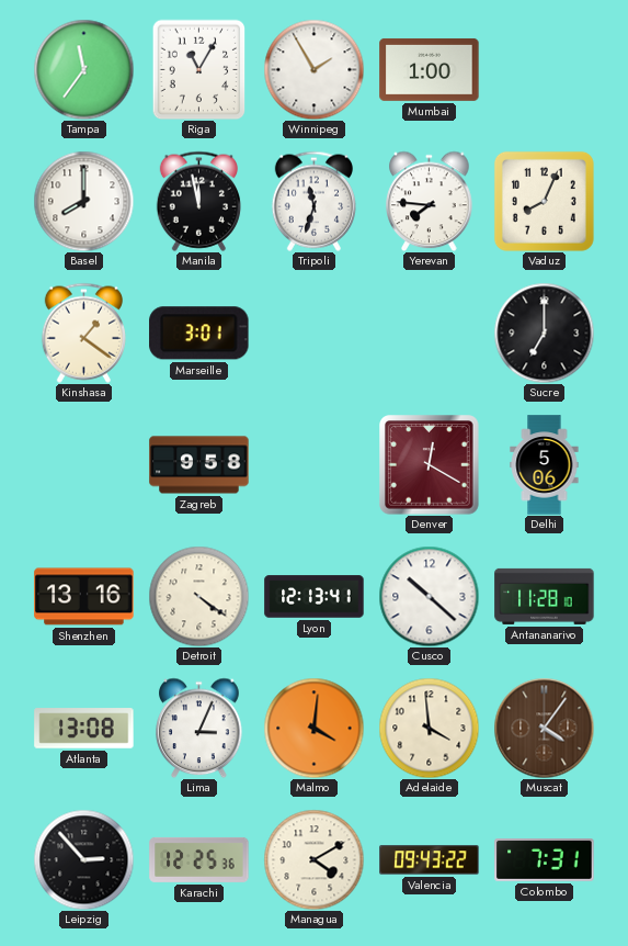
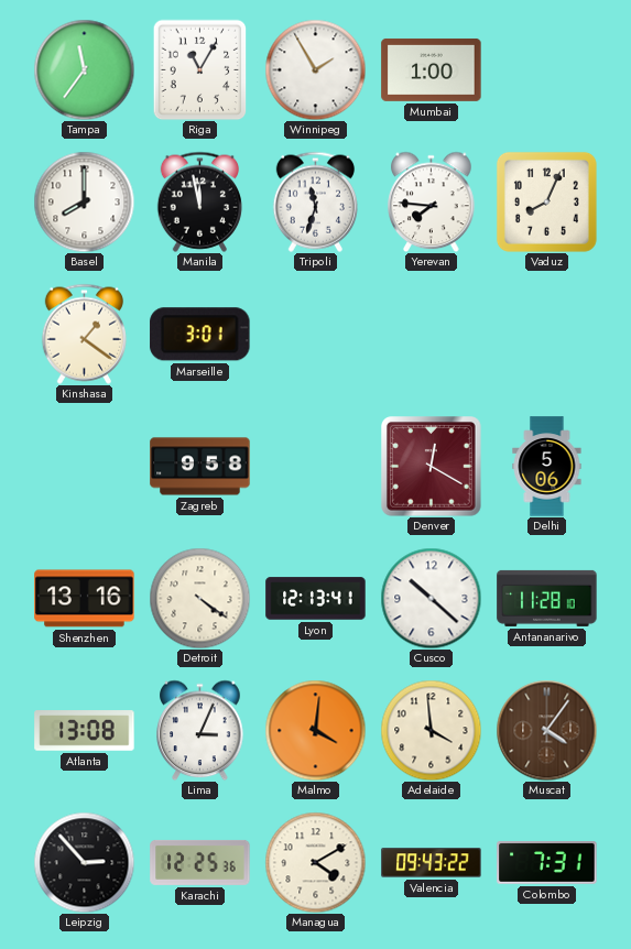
Sucre: 7:00 -> none (544, 333)
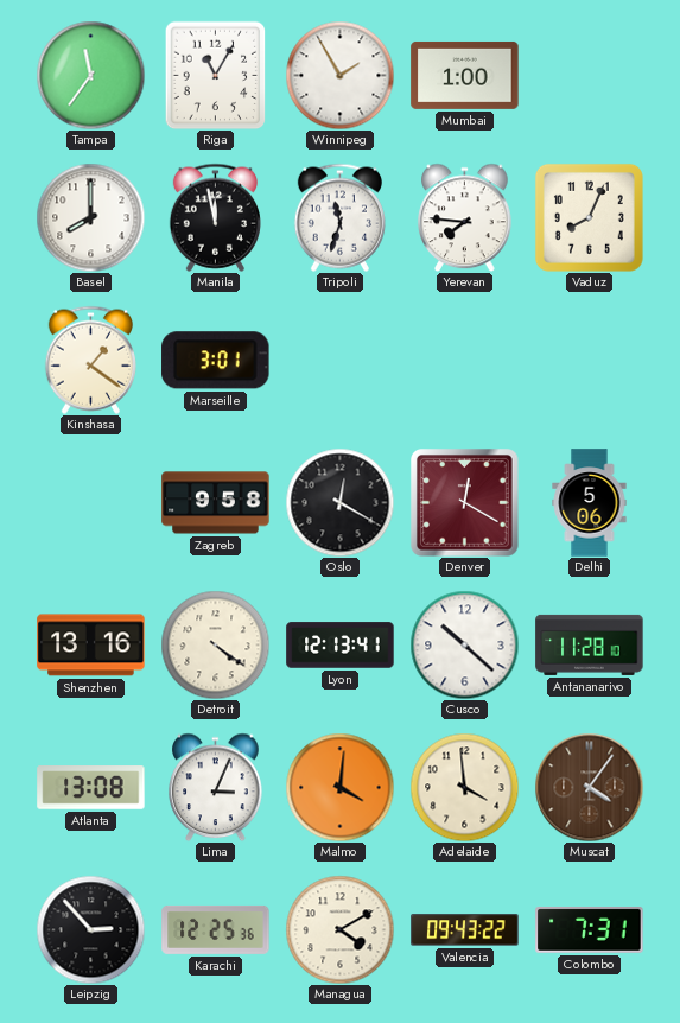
Oslo: none -> 12:20 (339, 502)
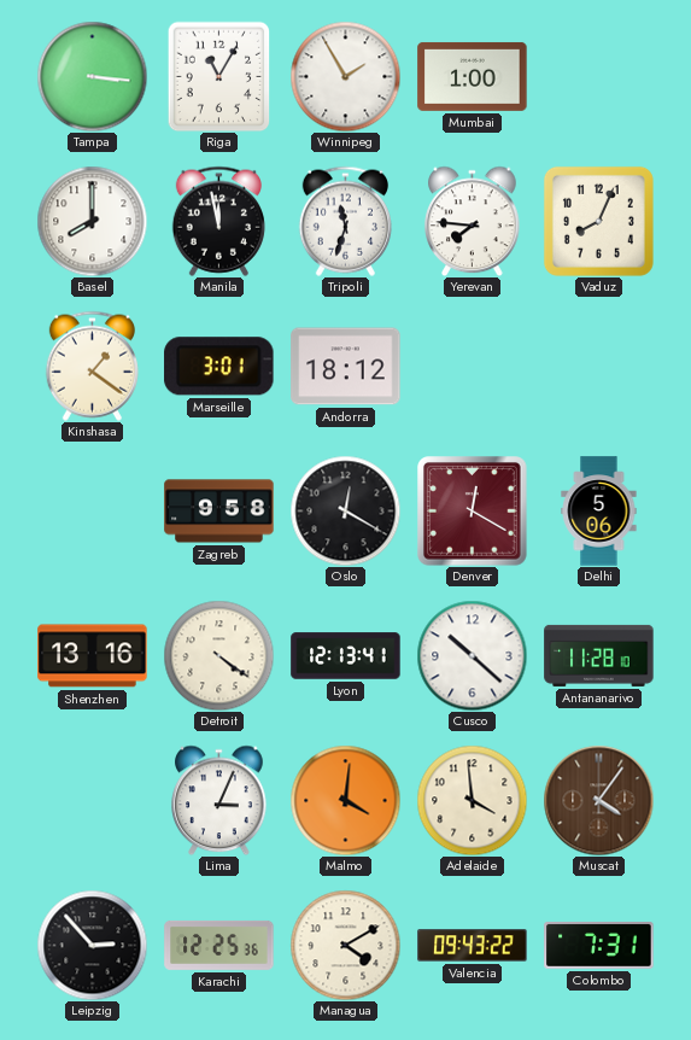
Tampa: 11:36 -> 3:16 (92, 76)
Andorra: none -> 18:12 (346, 367)
Atlanta: 13:08 -> none (91, 788)
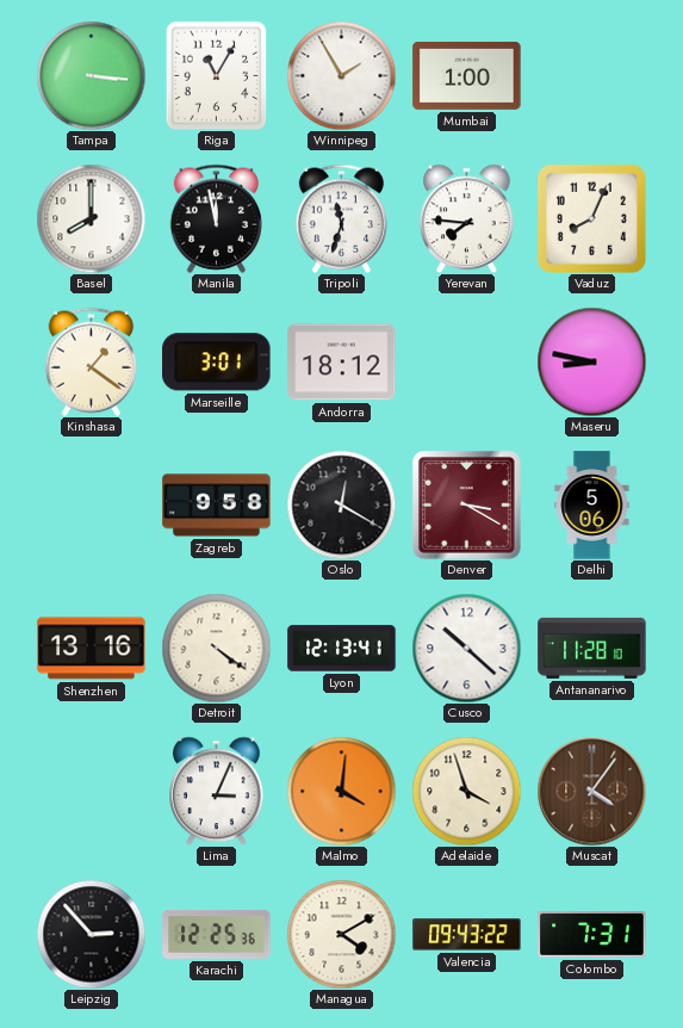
Maseru: none -> 8:47 (591, 361)
Denver: 12:20 -> 3:20 (467, 506)
Adelaide: 3:59 -> 3:57 (466, 791)
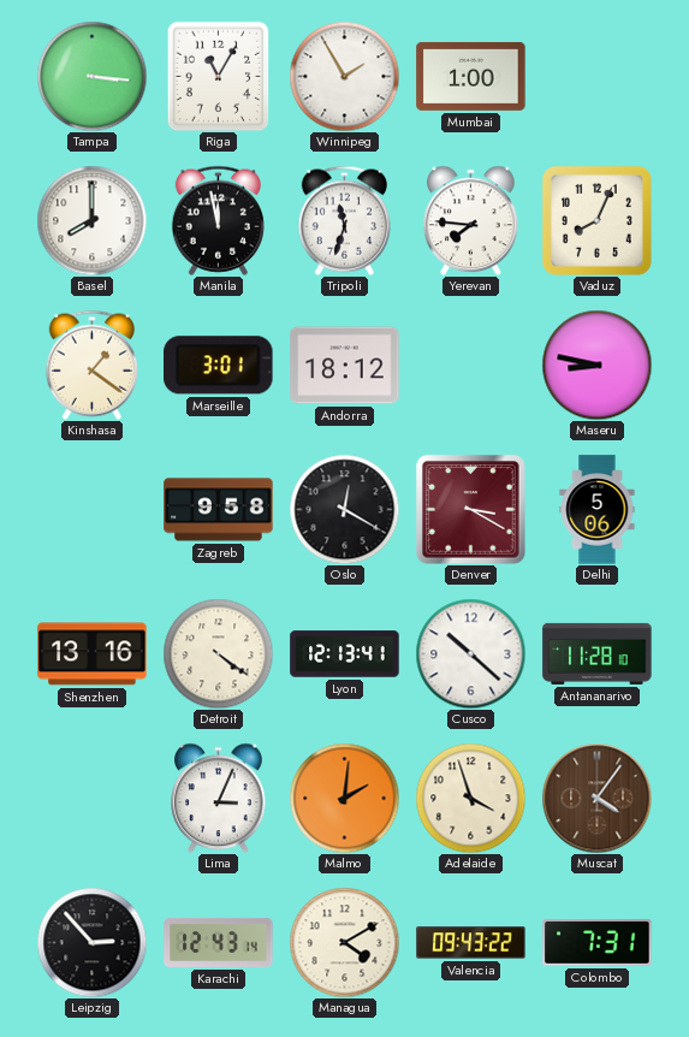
Malmo: 4:01 -> 2:01 (344, 798)
Karachi: 12:25 -> 12:43 (219, 942)
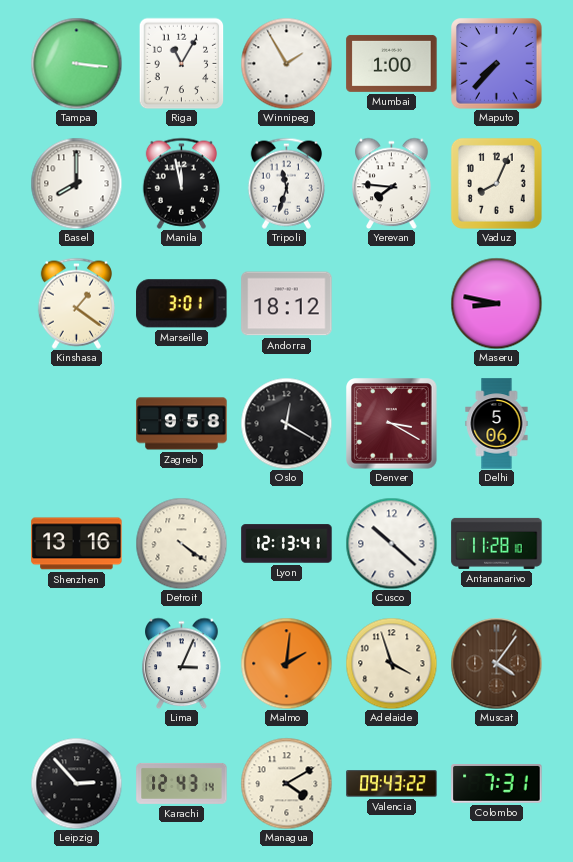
Maputo: none -> 7:37 (497, 64)
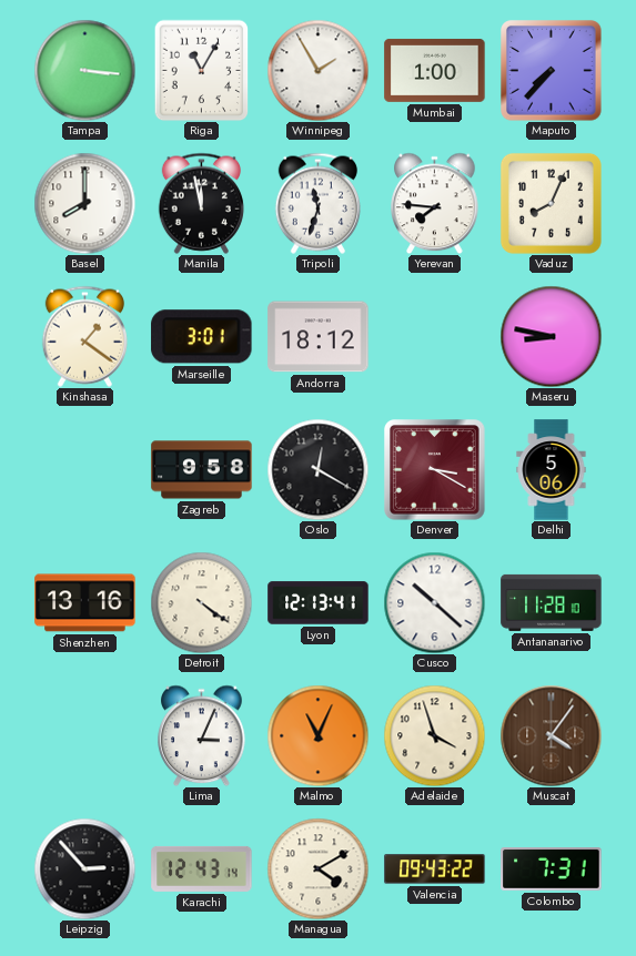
Malmo: 2:01 -> 11:04 (317, 735)
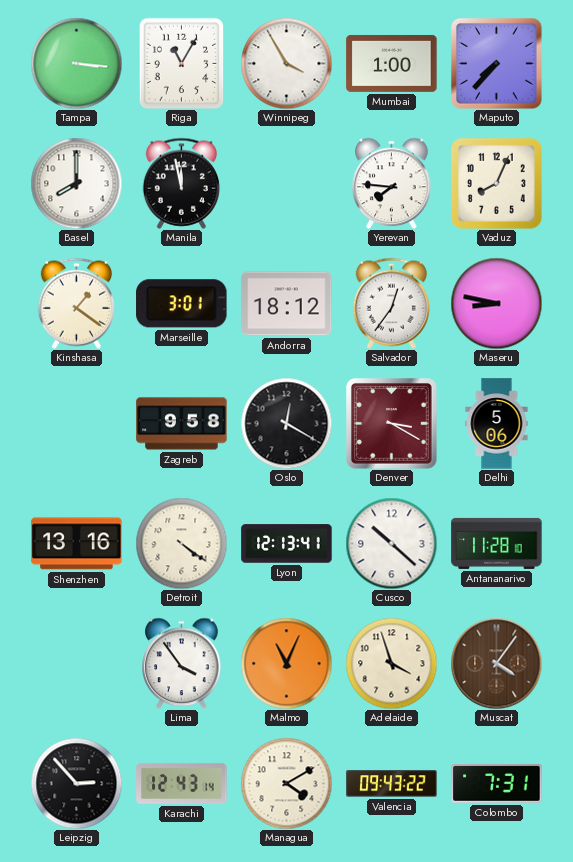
Winnipeg: 1:55 -> 3:55 (286, 63)
Tripoli: 11:33 -> none (317, 203)
Salvador: none -> 12:36 (391, 303)
Lima: 3:04 -> 3:54 (182, 663)
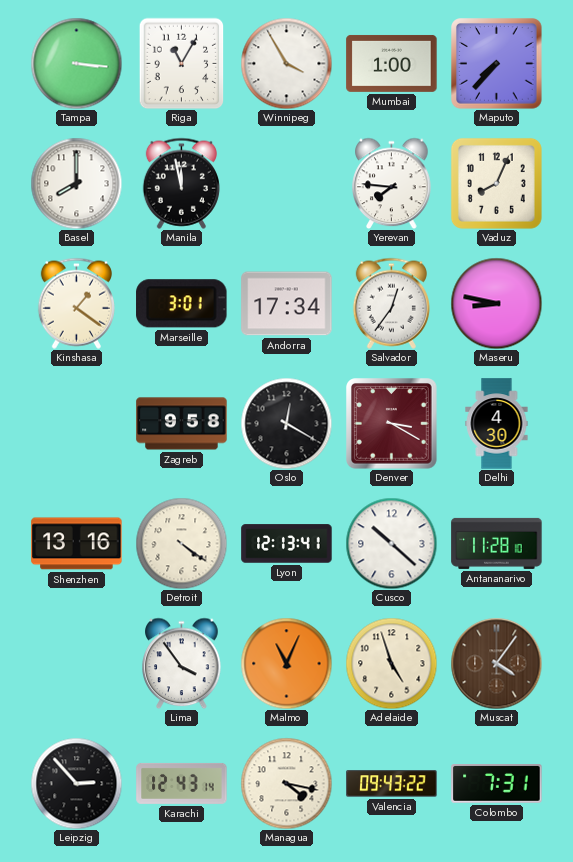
Andorra: 18:12 -> 17:34 (287, 304)
Delhi: 5:06 -> 4:30 (497, 424)
Adelaide: 3:57 -> 4:57 (391, 663)
Managua: 4:10 -> 4:17 (286, 783)
